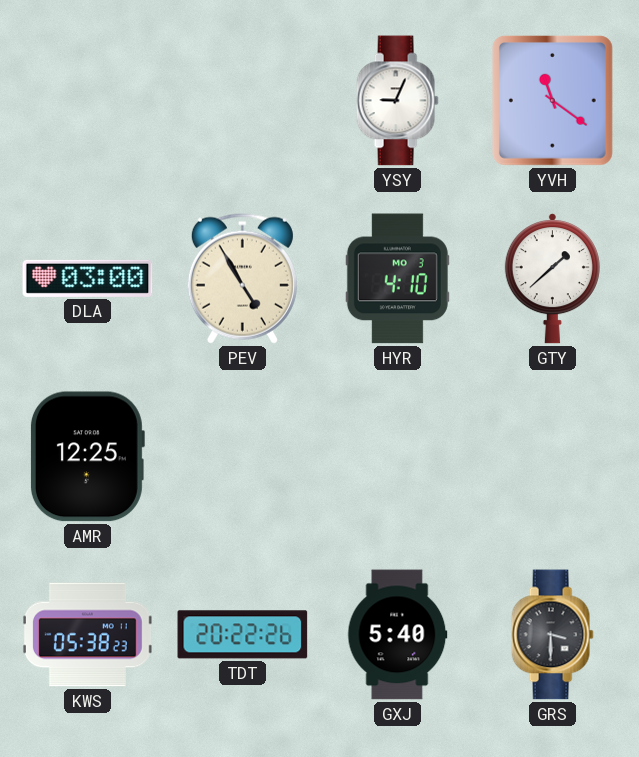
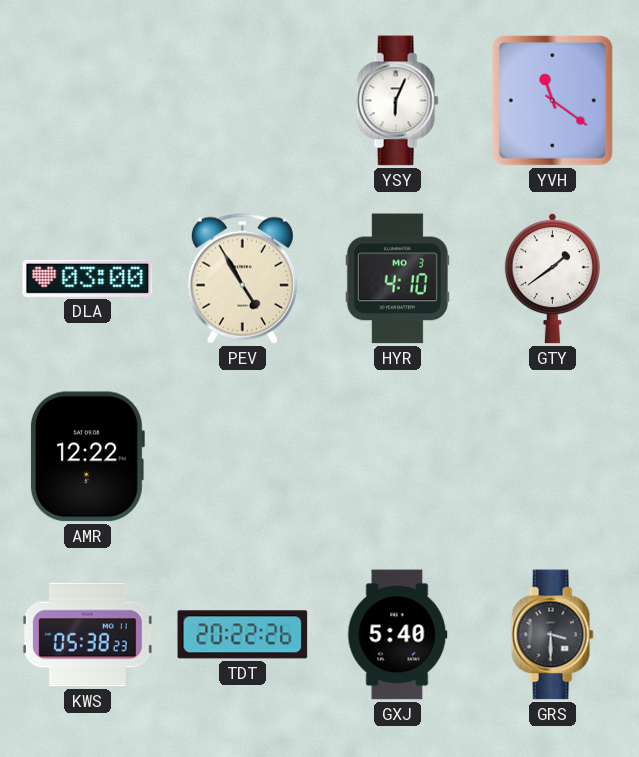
YSY: 9:04 -> 6:04 (397, 101)
GTY: 1:38 -> 1:39 (552, 279)
AMR: 12:25 -> 12:22 (87, 457)
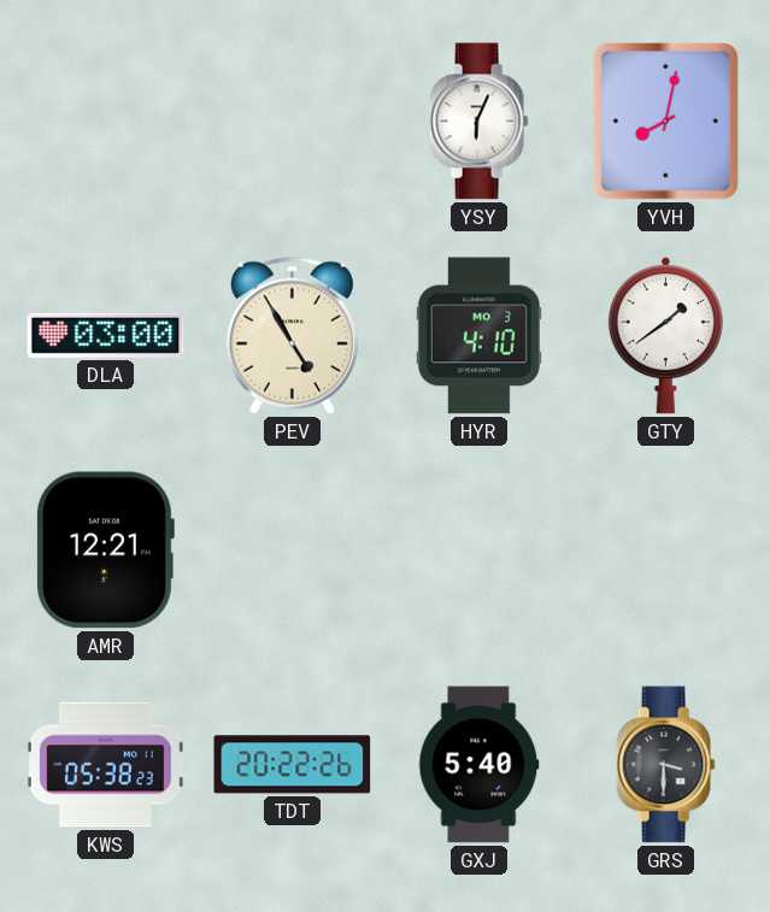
YVH: 11:21 -> 8:02 (665, 120)
AMR: 12:22 -> 12:21 (105, 551)
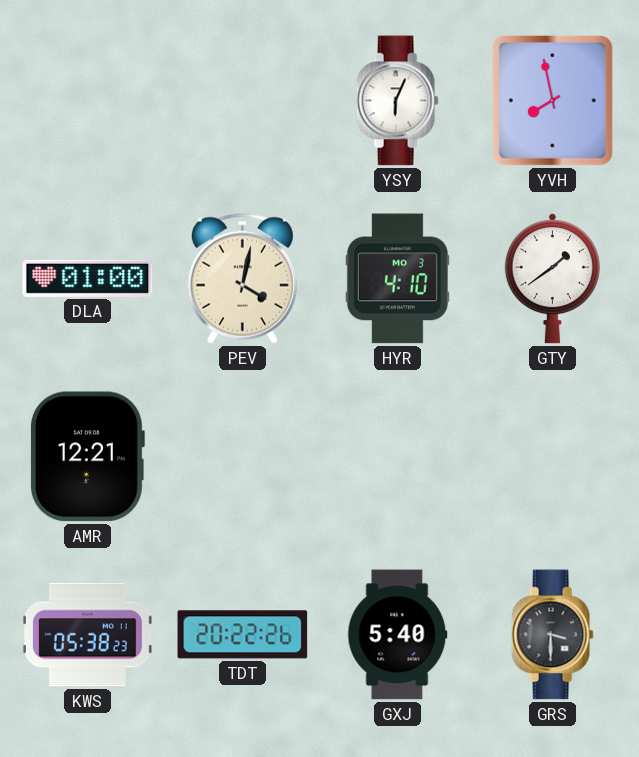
YVH: 8:02 -> 7:58 (552, 100)
DLA: 03:00 -> 01:00 (88, 278)
PEV: 4:55 -> 4:02 (242, 278)
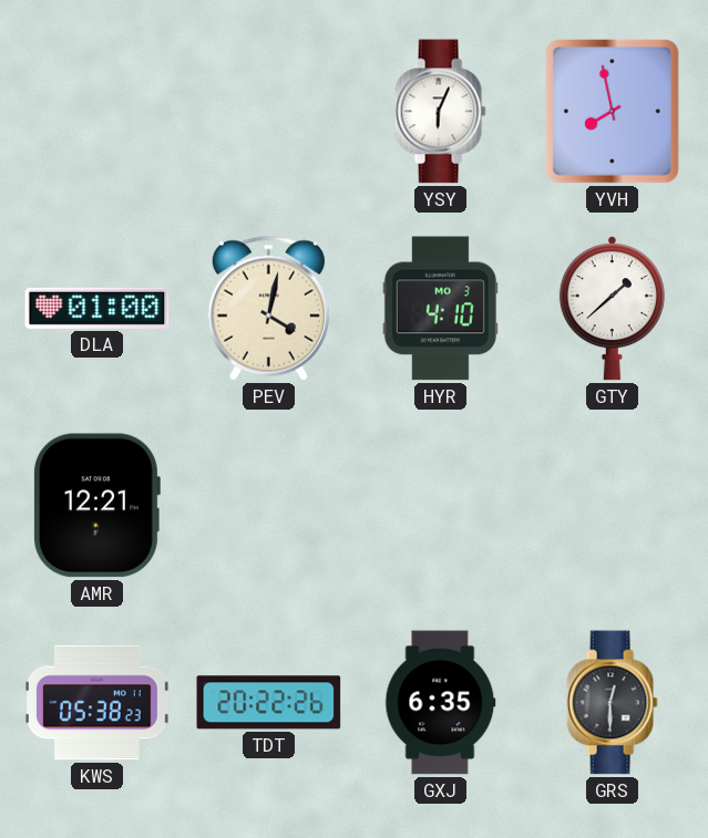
GTY: 1:39 -> 1:38 (612, 309)
GXJ: 5:40 -> 6:35 (441, 703)
GRS: 3:30 -> 12:30 (612, 703)
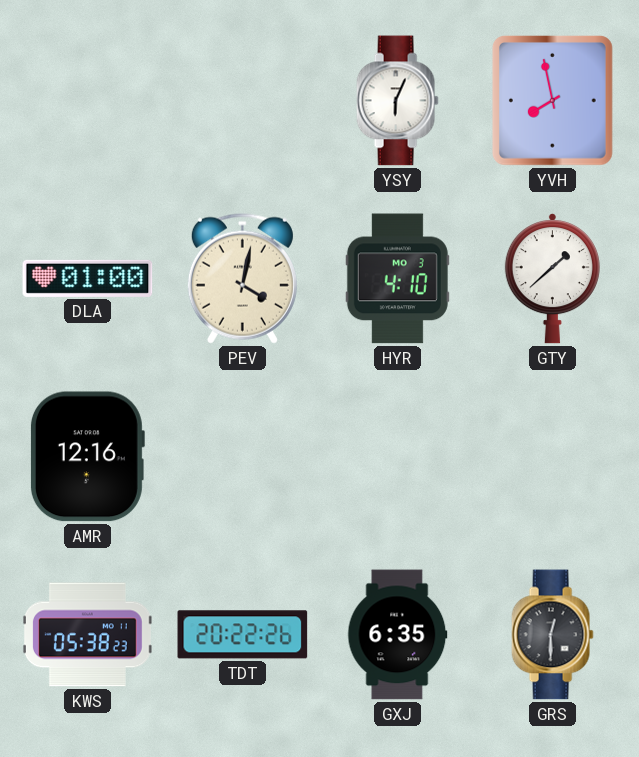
AMR: 12:21 -> 12:16 (87, 457)
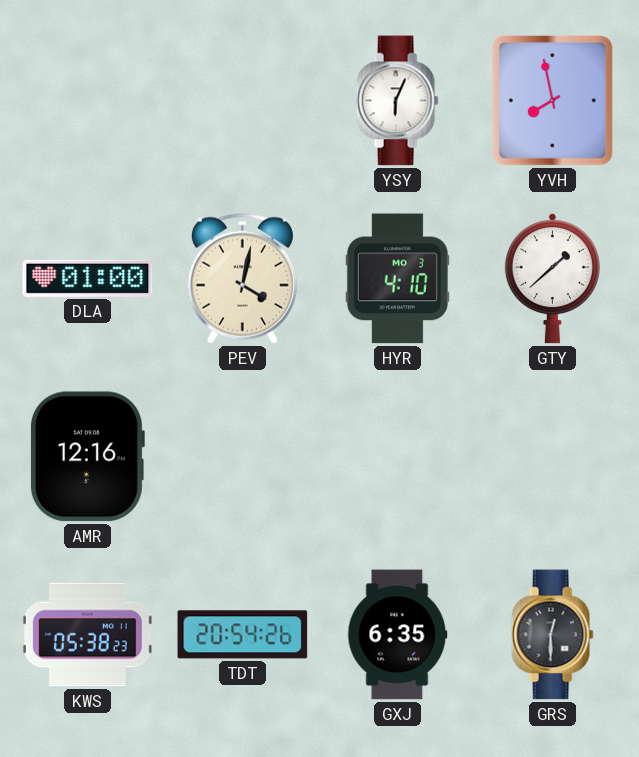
TDT: 20:22 -> 20:54 (243, 635)
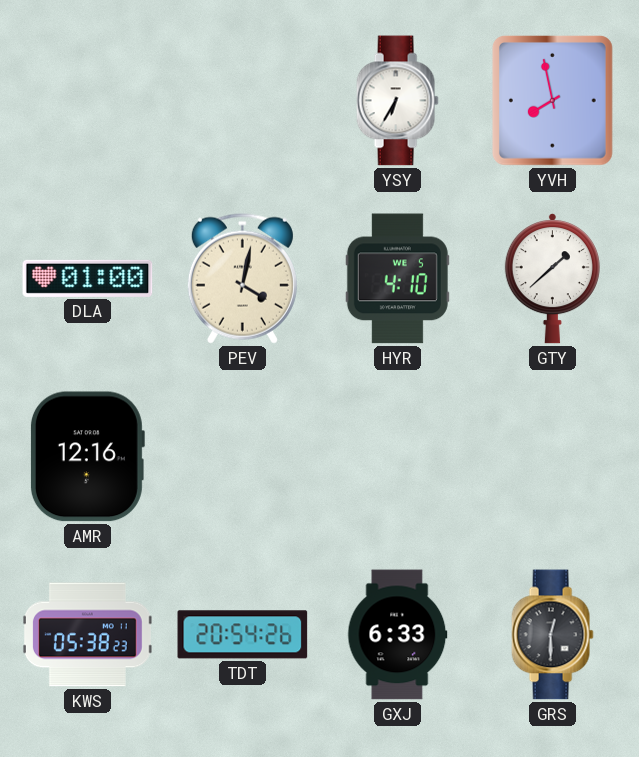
YSY: 6:04 -> 6:35 (397, 101)
HYR date: MO 3 -> WE 5 (397, 279)
GXJ: 6:35 -> 6:33 (398, 635)
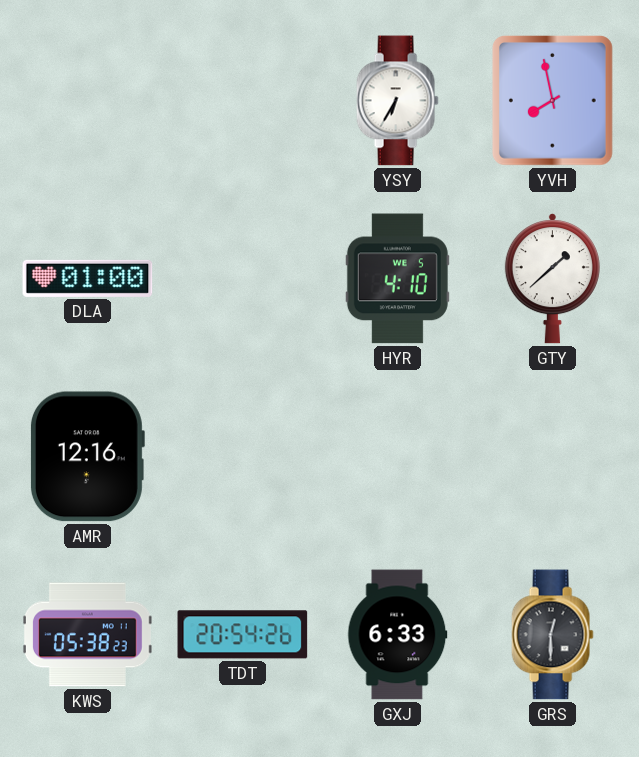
PEV: 4:02 -> none (242, 278)
